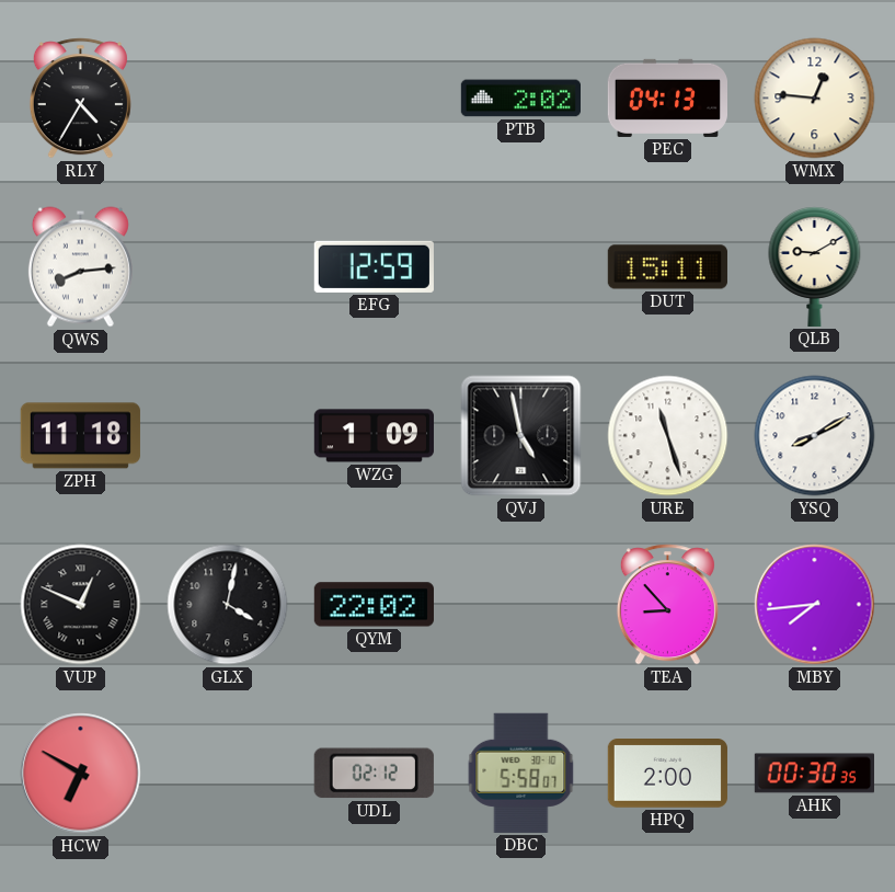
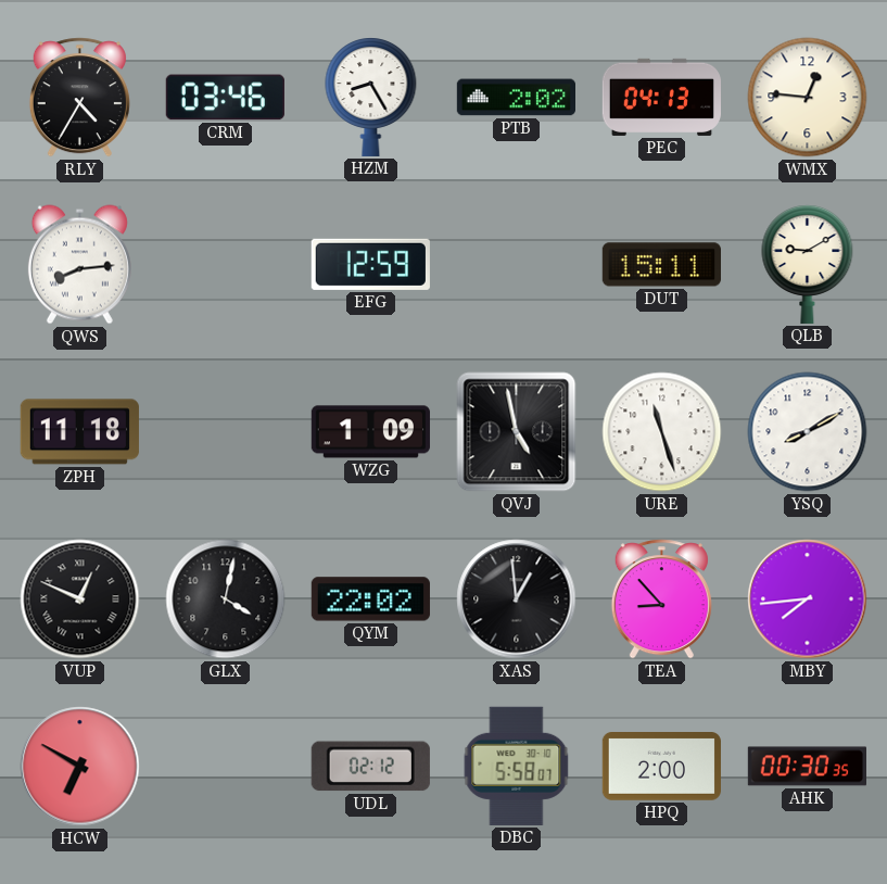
CRM: none -> 03:46 (225, 98)
HZM: none -> 8:25 (371, 98)
XAS: none -> 12:59 (517, 599)
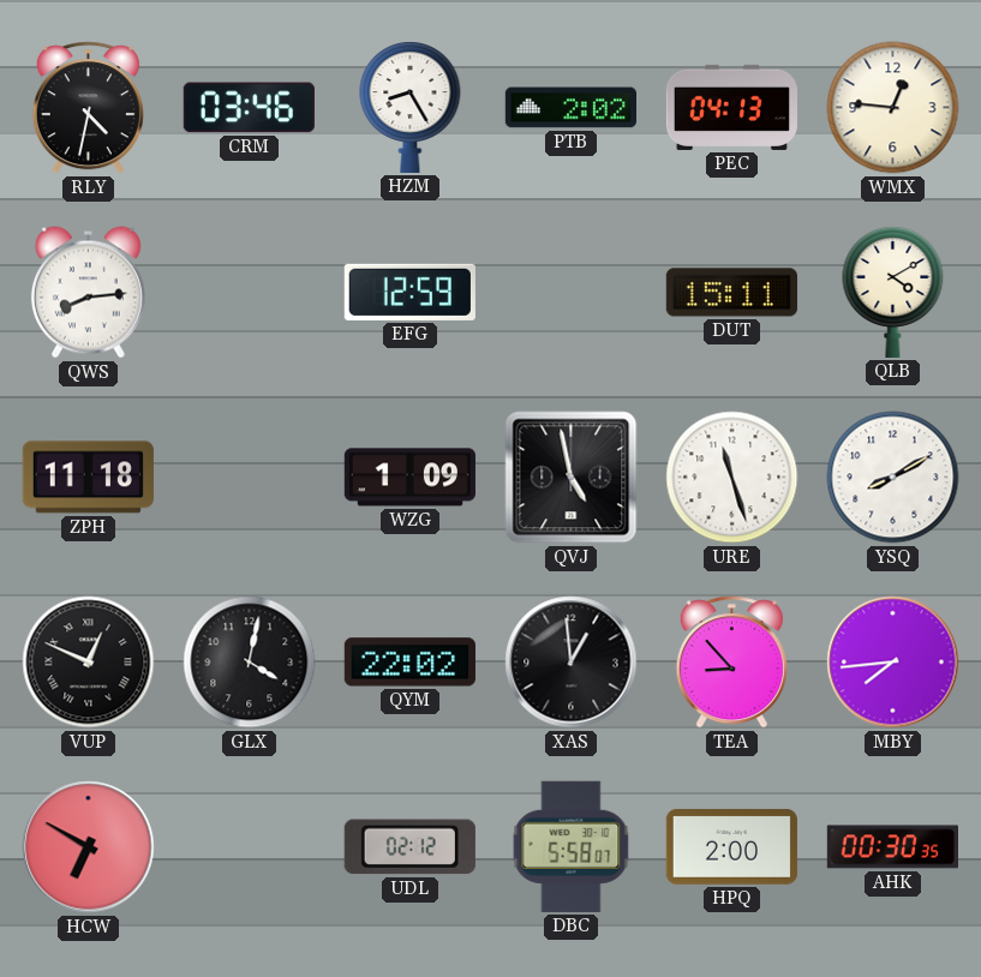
RLY: 4:35 -> 4:32 (88, 108)
QLB: 9:10 -> 4:10 (893, 293)
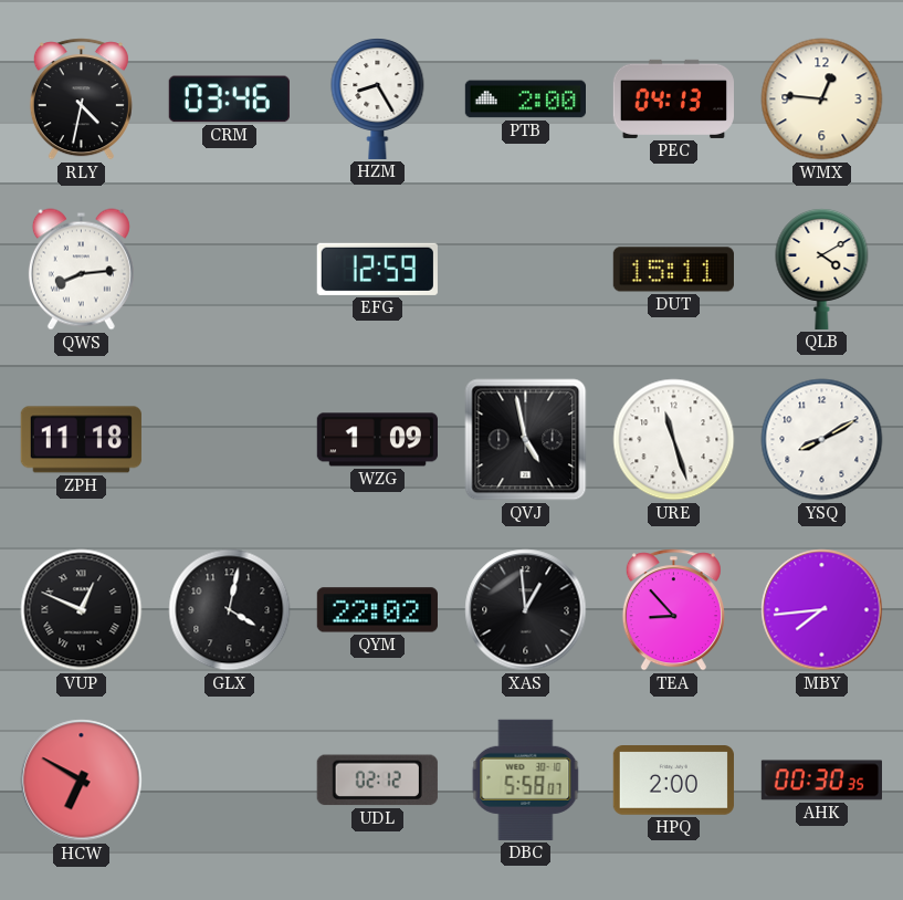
PTB: 2:02 -> 2:00 (525, 100)
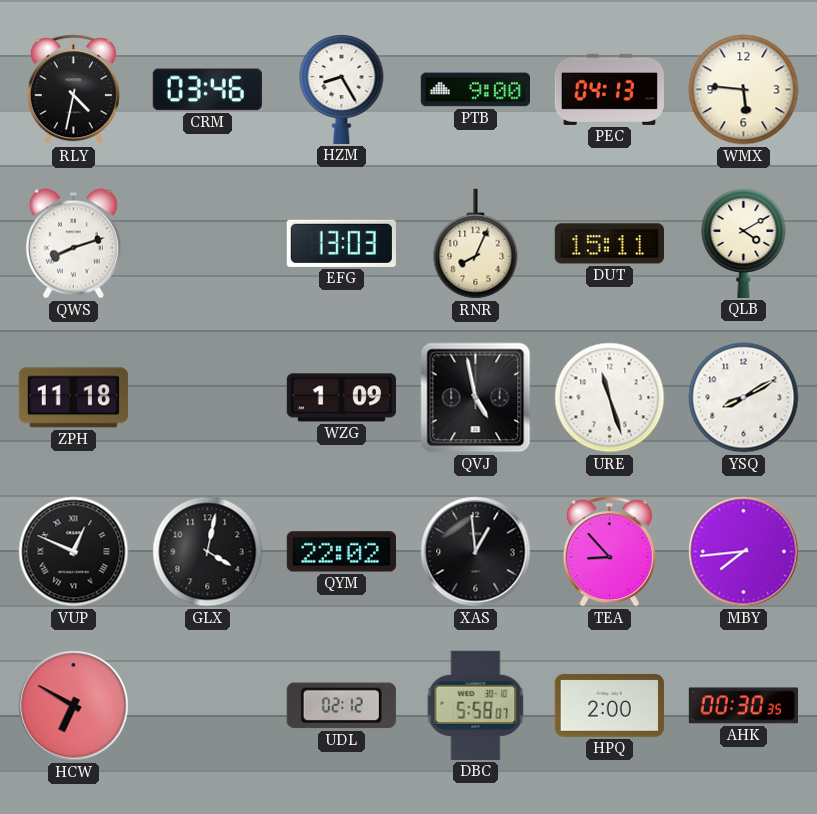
PTB: 2:00 -> 9:00 (475, 90)
WMX: 12:46 -> 5:46 (744, 90)
QWS: 8:14 -> 8:12 (73, 244)
EFG: 12:59 -> 13:03 (341, 243)
RNR: none -> 8:04 (476, 244)
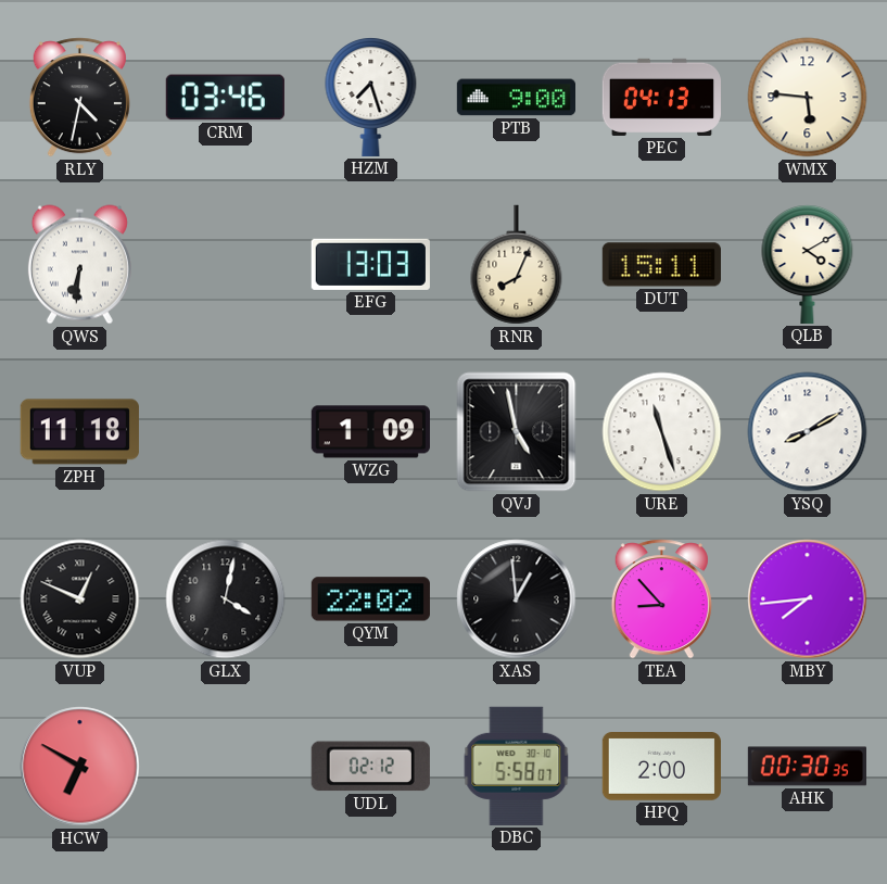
HZM: 8:25 -> 7:27 (371, 98)
QWS: 8:12 -> 6:31 (79, 265)
